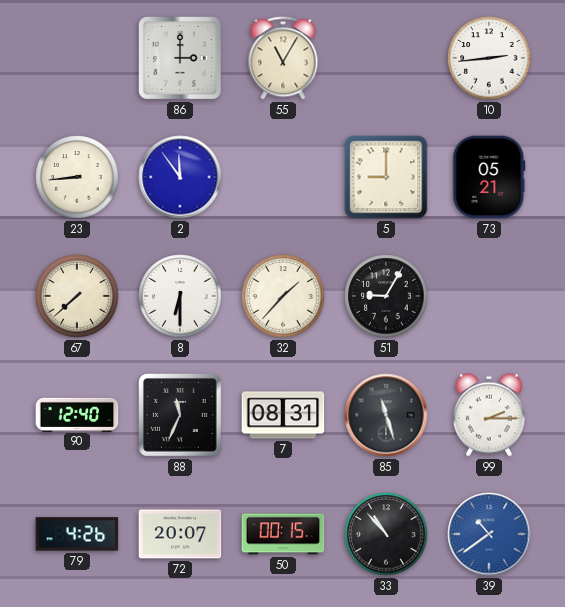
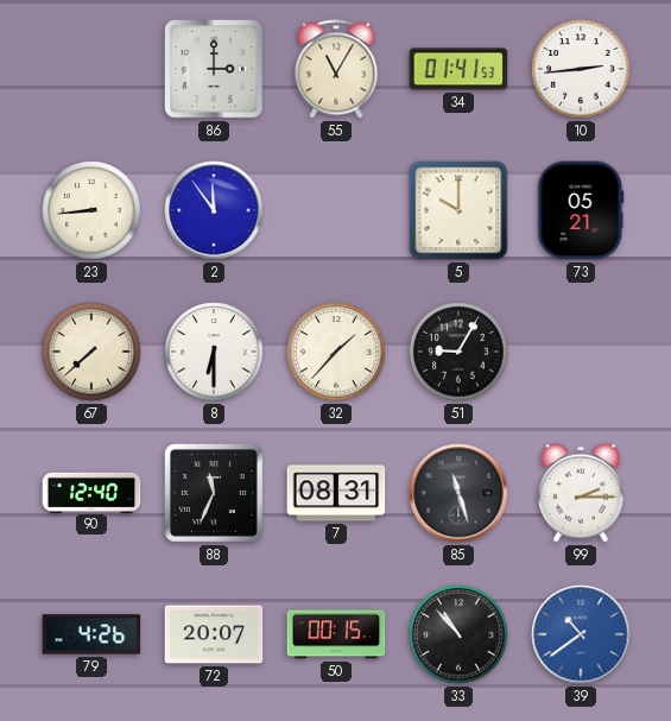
34: none -> 01:41 (458, 69)
5: 9:00 -> 10:00 (458, 210)
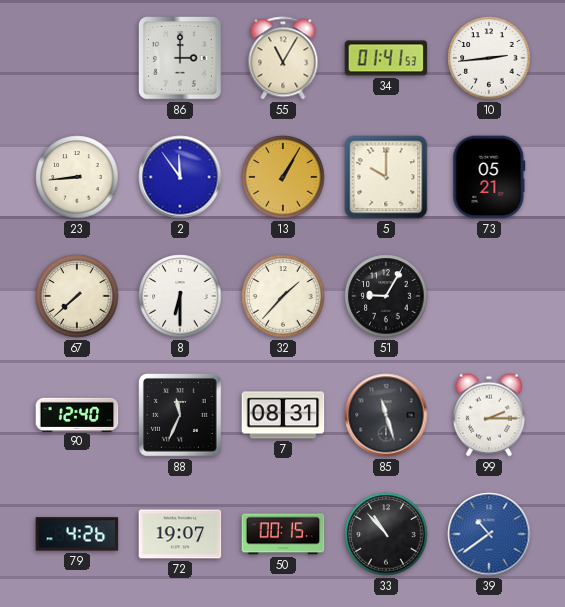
13: none -> 1:05 (283, 177)
72: 20:07 -> 19:07 (180, 534)
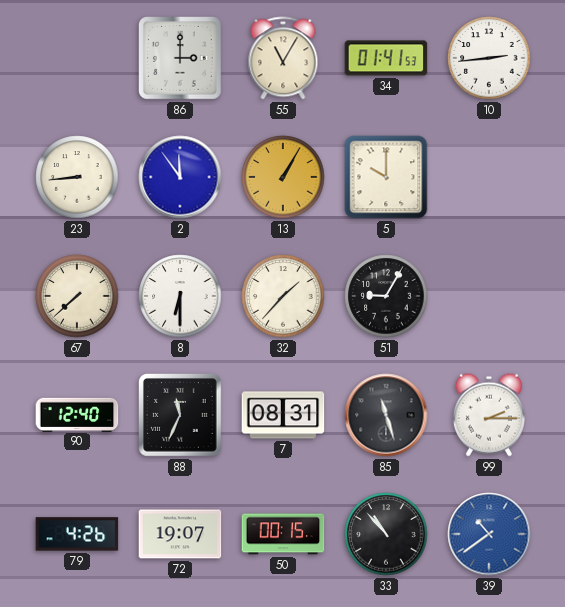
73: 05:21 -> none (489, 177)
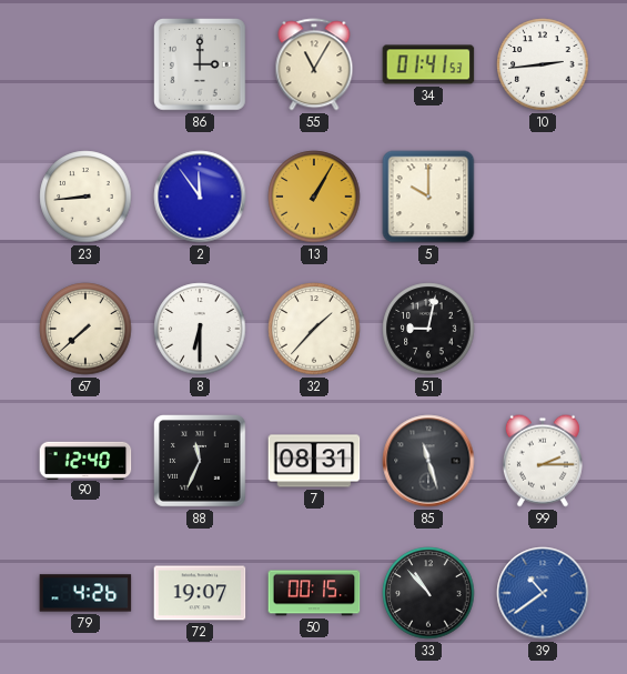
51: 9:05 -> 9:02 (428, 329)
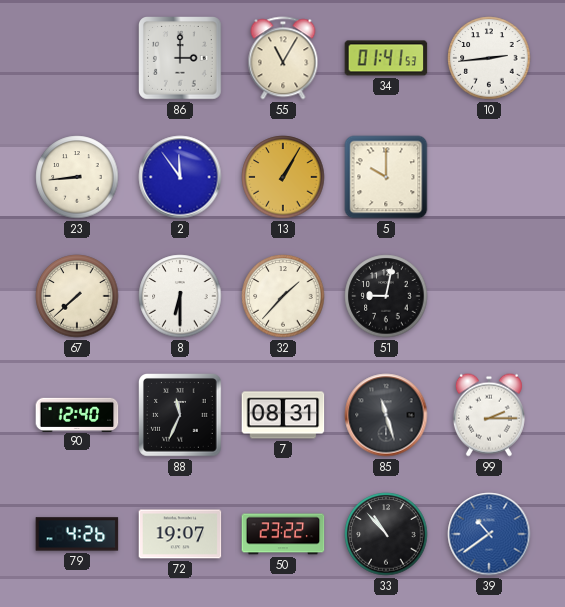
50: 00:15 -> 23:22 (283, 534)
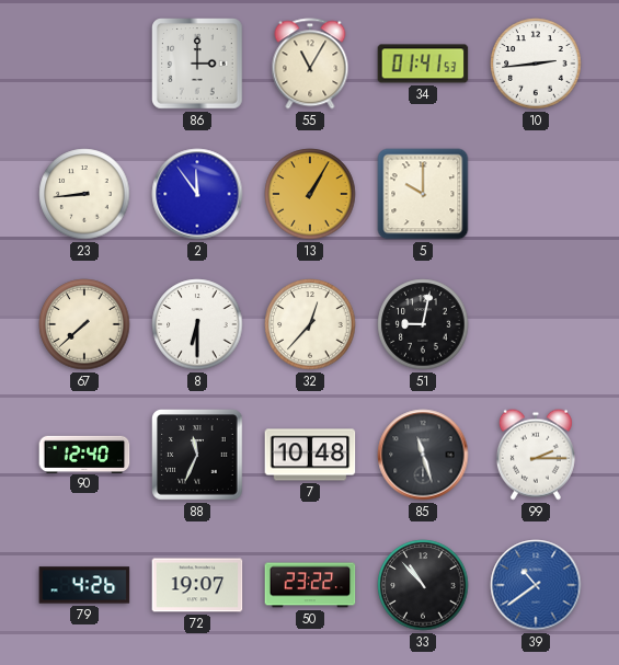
32: 1:37 -> 12:37 (310, 324)
7: 08:31 -> 10:48 (310, 455)
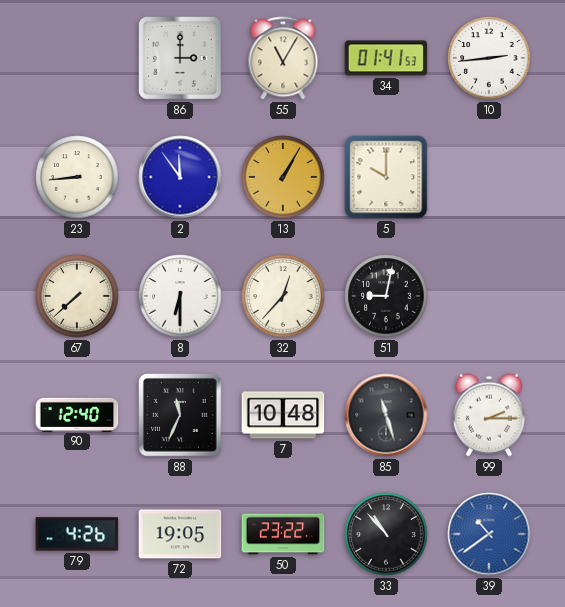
72: 19:07 -> 19:05 (180, 534)
